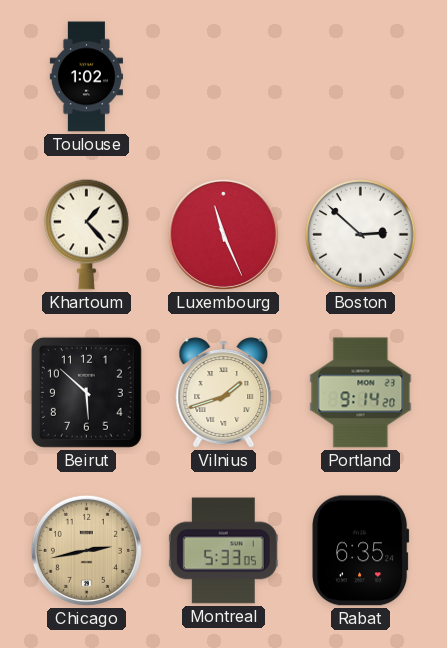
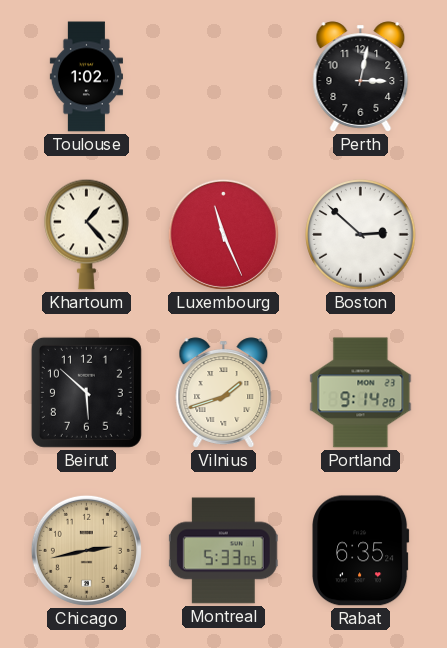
Perth: none -> 3:02 (361, 77)
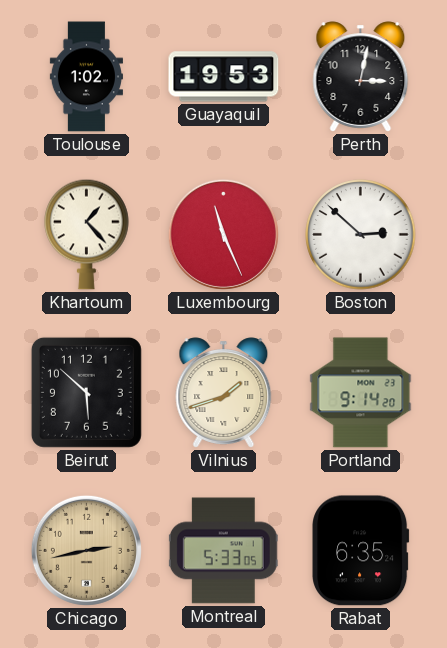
Guayaquil: none -> 19:53 (224, 77)
